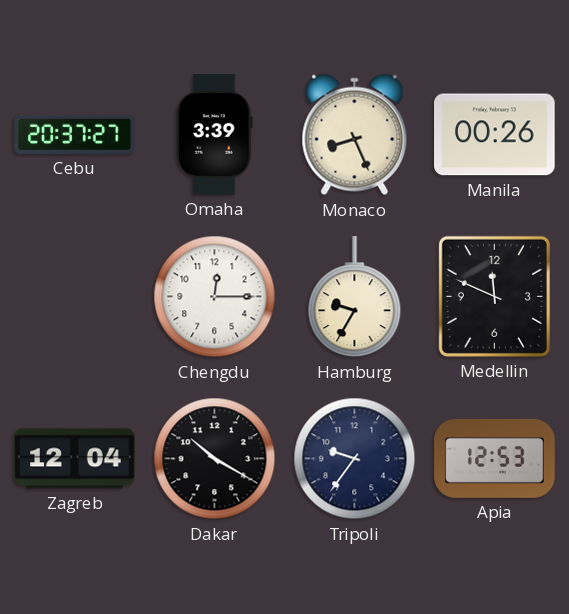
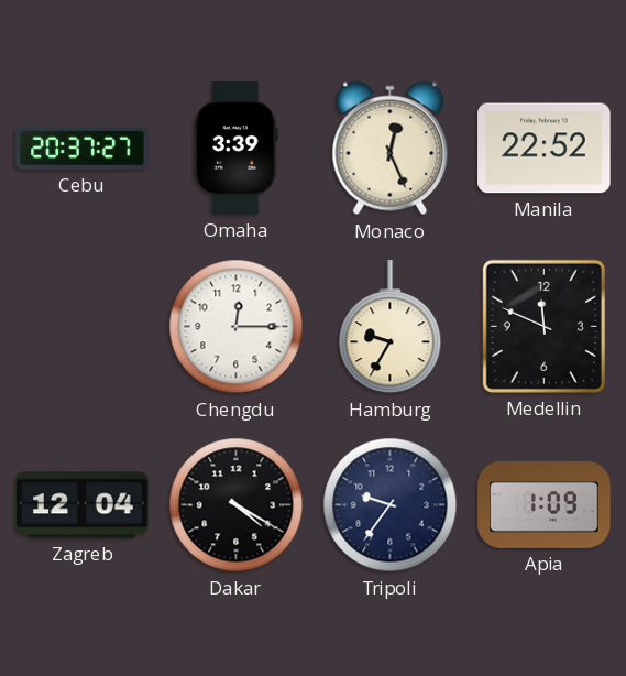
Monaco: 8:26 -> 12:26 (391, 149)
Manila: 00:26 -> 22:52 (545, 149)
Dakar: 10:20 -> 4:20 (237, 505)
Apia: 12:53 -> 1:09 (545, 504)
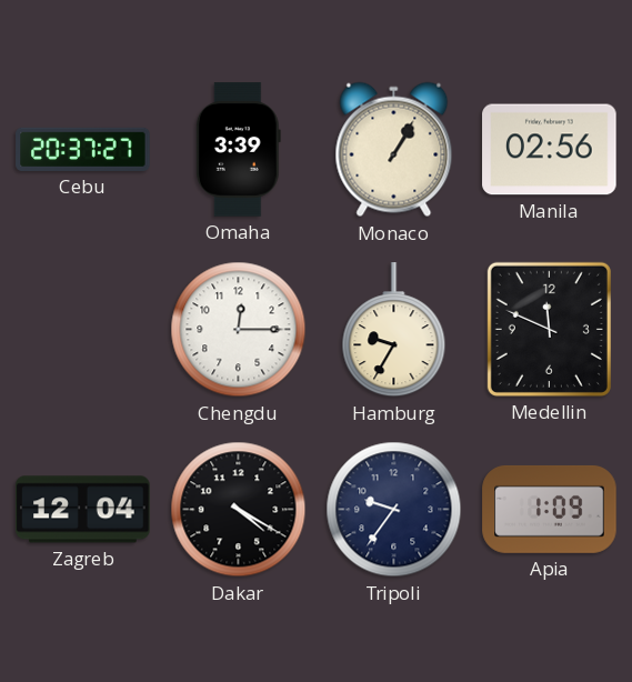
Monaco: 12:26 -> 1:05 (394, 150)
Manila: 22:52 -> 02:56 (550, 150)
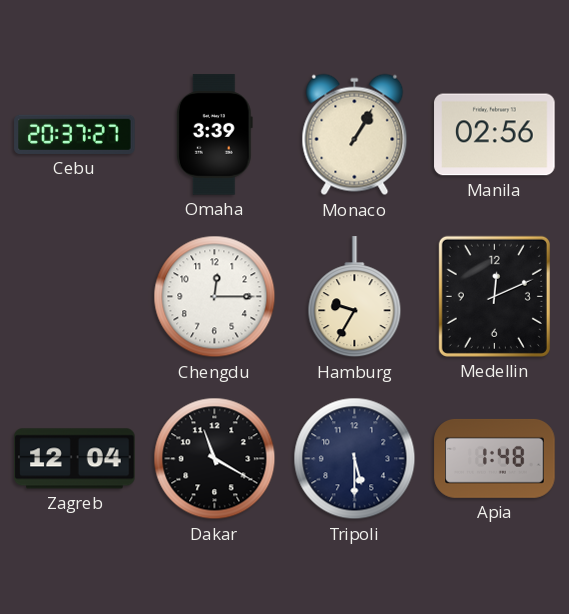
Medellin: 11:49 -> 12:11 (494, 296)
Dakar: 4:20 -> 11:20 (215, 459)
Tripoli: 9:36 -> 5:30 (355, 459)
Apia: 1:09 -> 1:48 (495, 458)
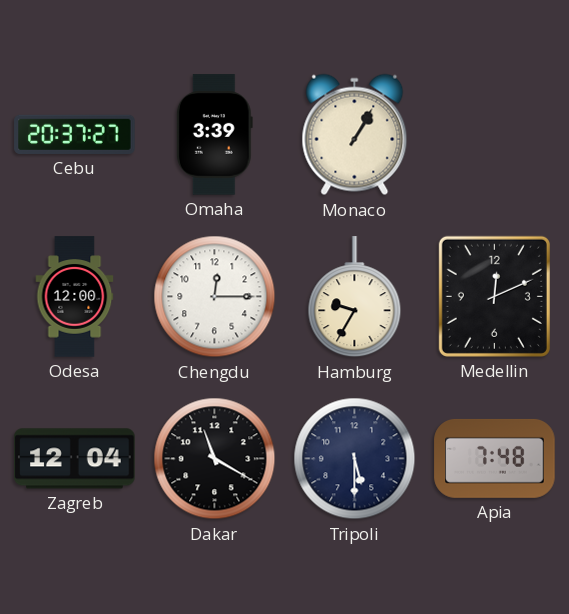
Manila: 02:56 -> none (495, 135)
Odesa: none -> 12:00 (75, 297)
Apia: 1:48 -> 7:48 (495, 458)
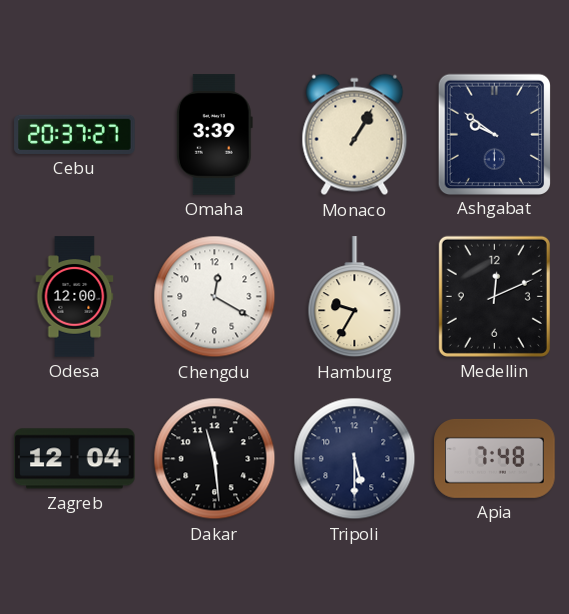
Ashgabat: none -> 9:51 (494, 134)
Chengdu: 12:15 -> 12:20 (215, 297)
Dakar: 11:20 -> 11:29 (215, 459)
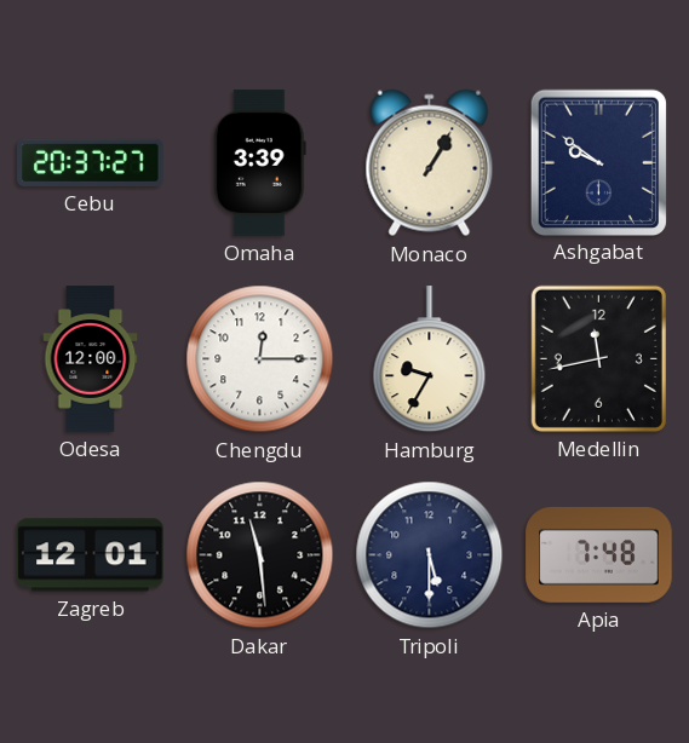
Chengdu: 12:20 -> 12:15 (260, 359)
Medellin: 12:11 -> 11:43 (598, 358)
Zagreb: 12:04 -> 12:01 (91, 555)
